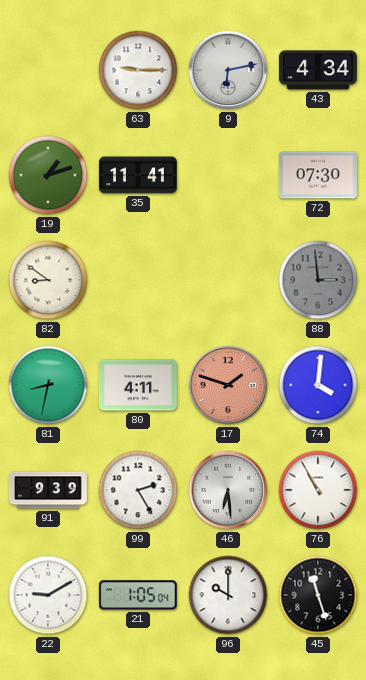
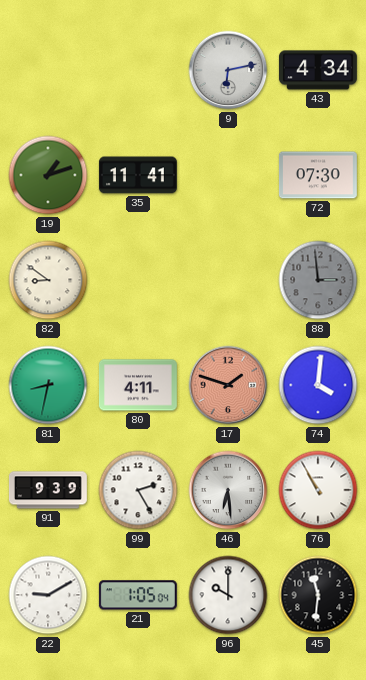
63: 9:15 -> none (138, 70)
45: 11:27 -> 11:31 (318, 595)
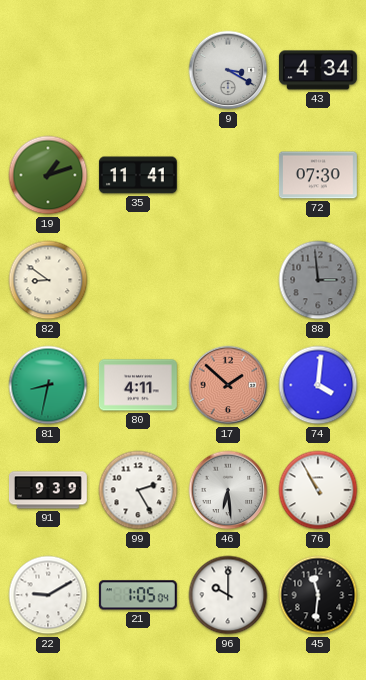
9: 6:13 -> 3:20 (228, 70)
17: 1:48 -> 1:52 (228, 385)
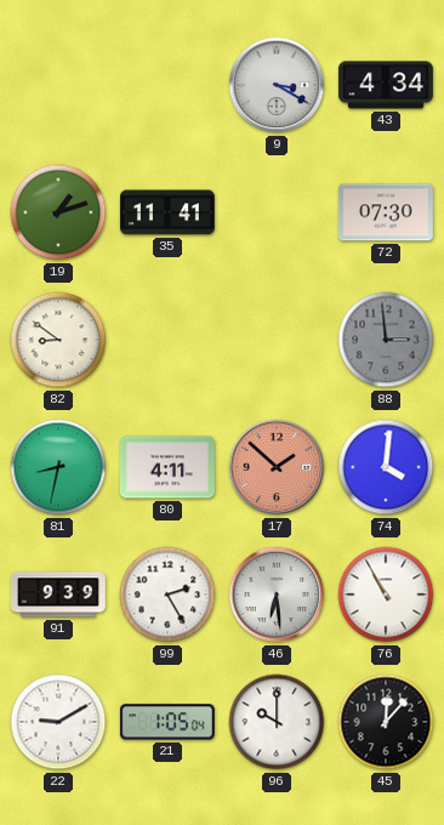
45: 11:31 -> 12:07 (386, 722)
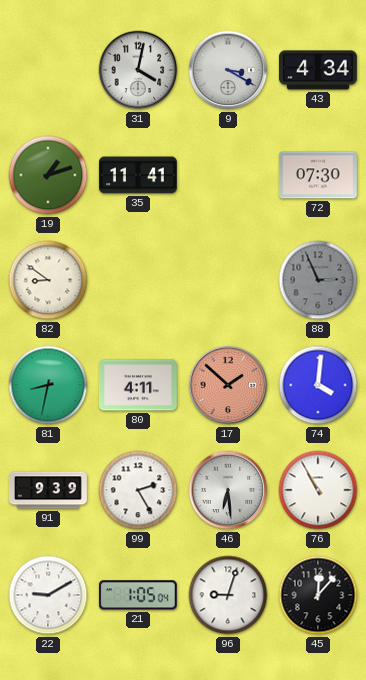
31: none -> 4:02 (138, 70)
88: 2:59 -> 2:56 (318, 280)
96: 10:00 -> 9:03 (228, 595)
